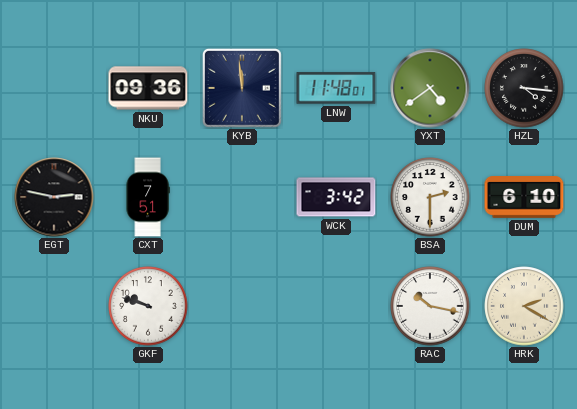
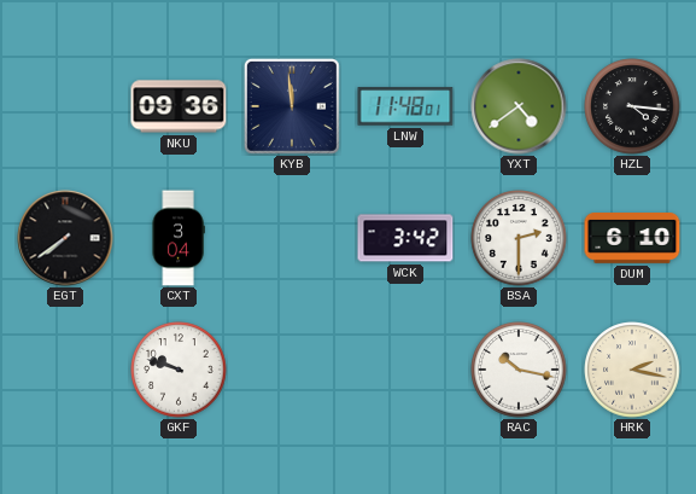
EGT: 2:47 -> 7:39 (65, 238)
CXT: 7:51 -> 3:04 (179, 238)
HRK: 2:20 -> 2:17 (632, 370)
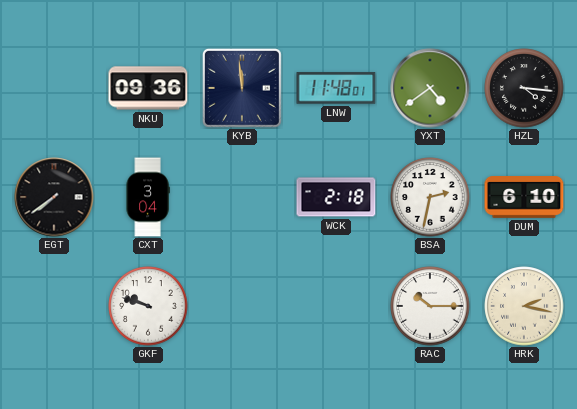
WCK: 3:42 -> 2:18 (336, 197)
BSA: 2:30 -> 2:32 (430, 197)
RAC: 10:17 -> 10:15 (430, 306)
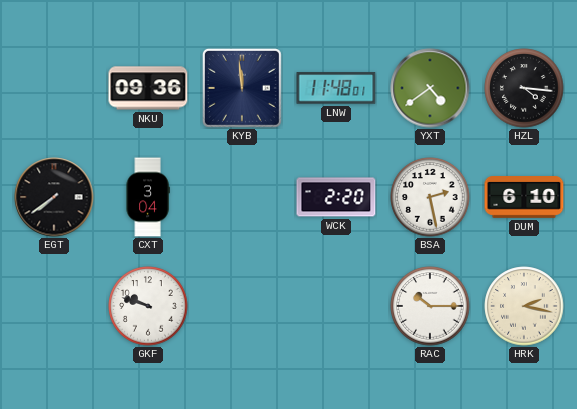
WCK: 2:18 -> 2:20 (336, 197)
BSA: 2:32 -> 2:28 (430, 197)
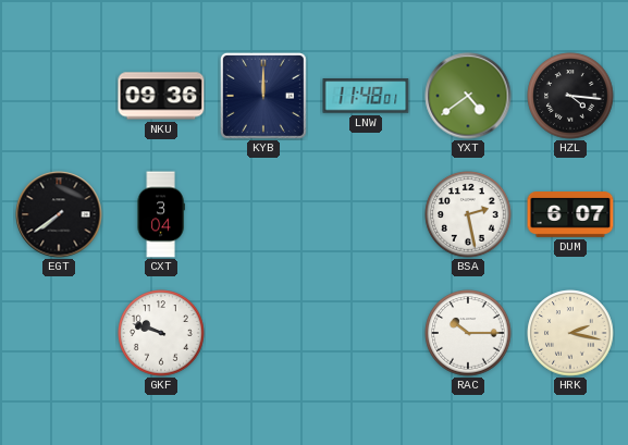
KYB: 11:59 -> 12:00 (263, 96)
WCK: 2:20 -> none (336, 197)
DUM: 6:10 -> 6:07 (570, 215)
